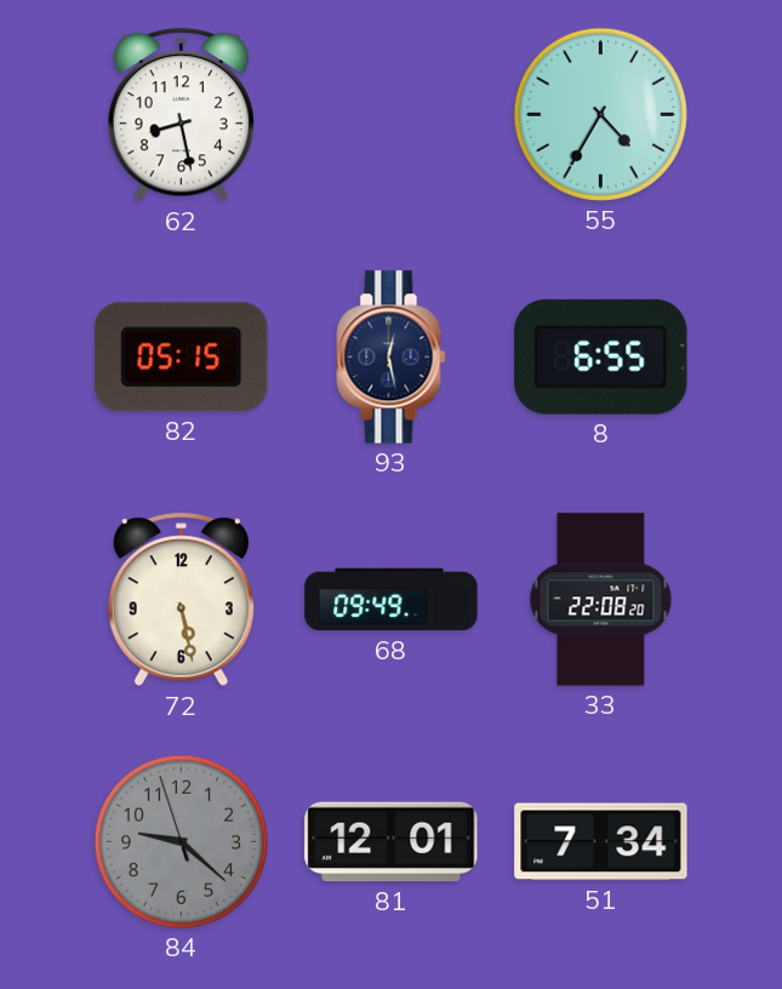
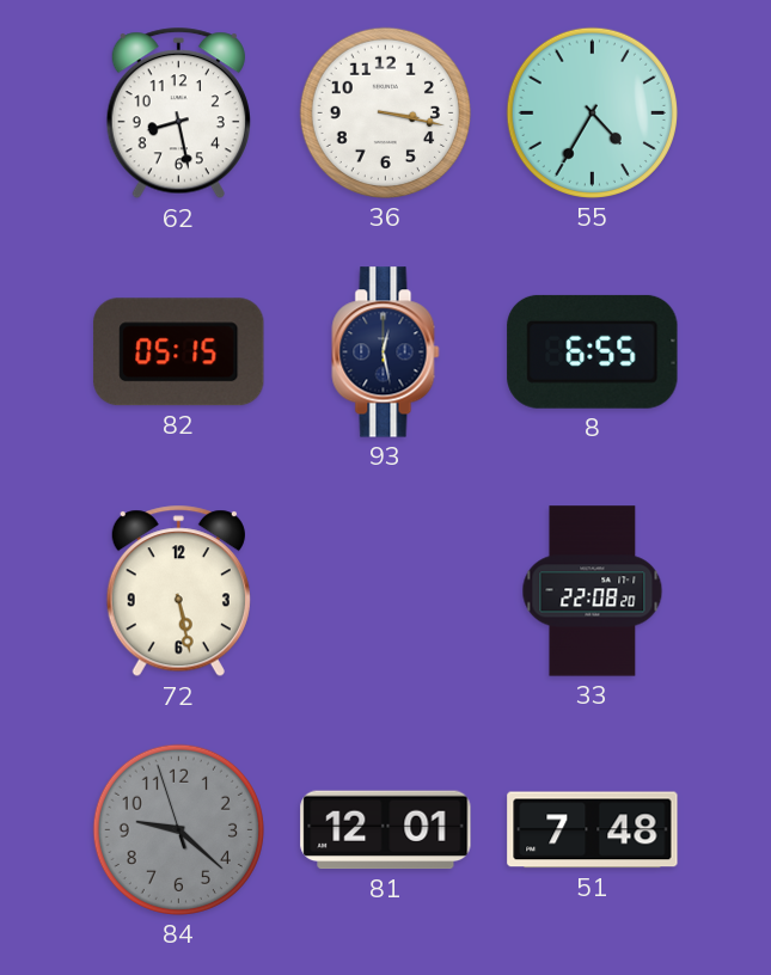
36: none -> 3:17 (385, 112)
68: 09:49 -> none (392, 600)
51: 7:34 -> 7:48 (593, 830)
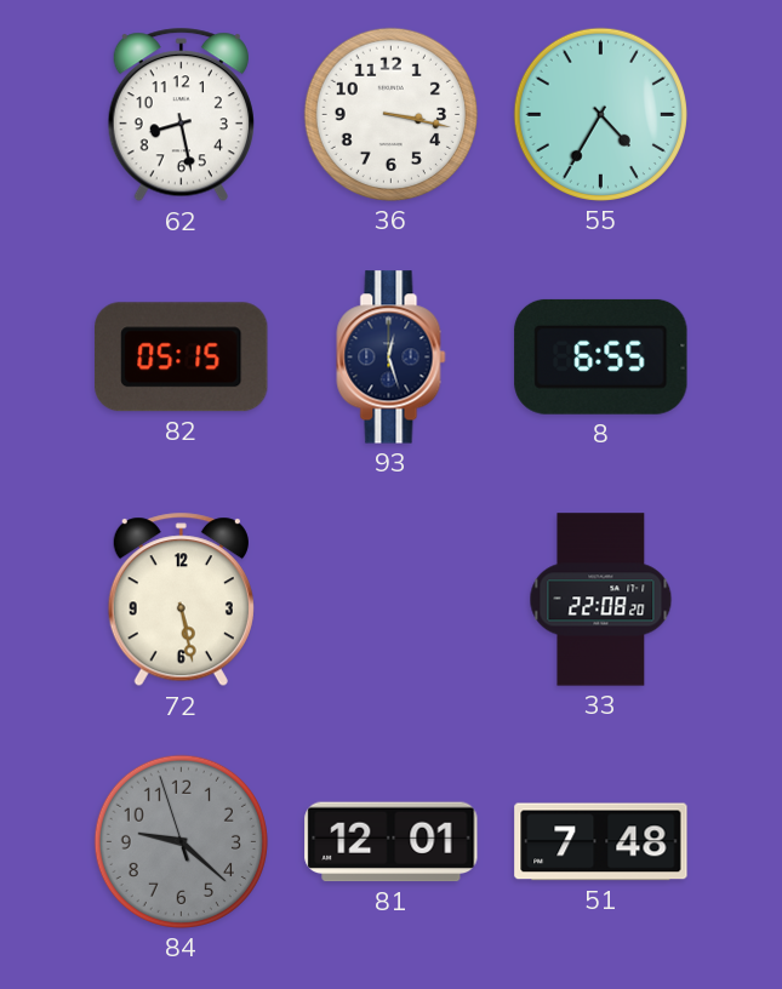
93: 12:28 -> 12:27 (392, 358)
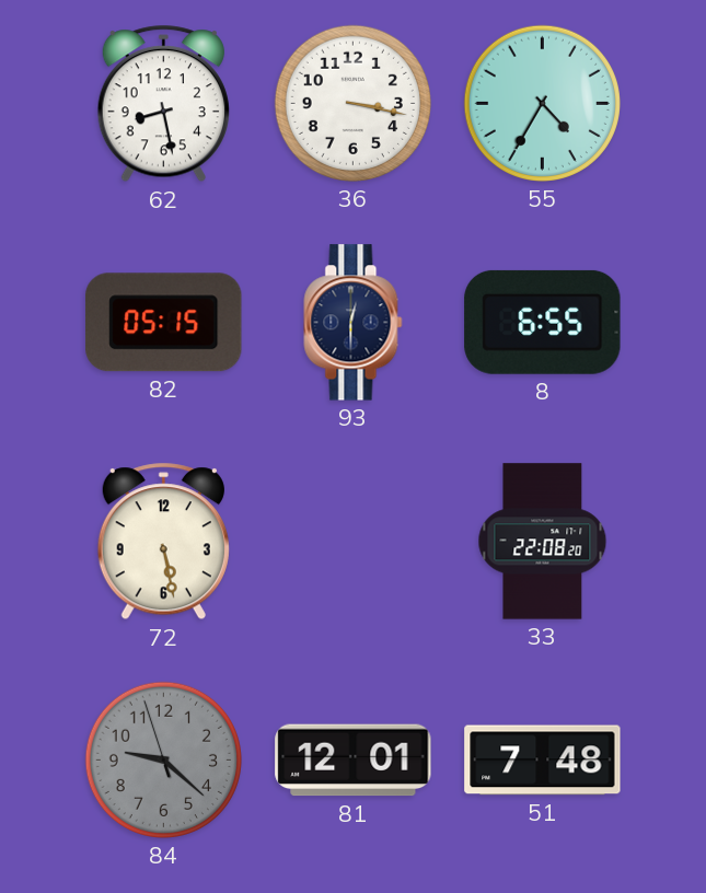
93: 12:27 -> 12:30 (354, 323)
